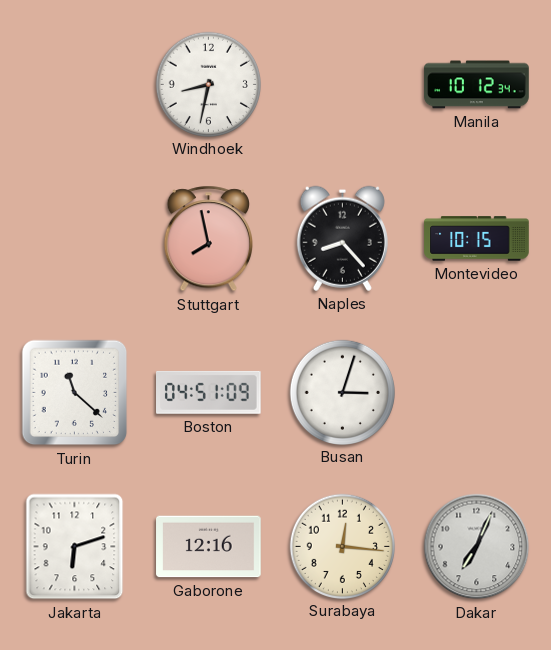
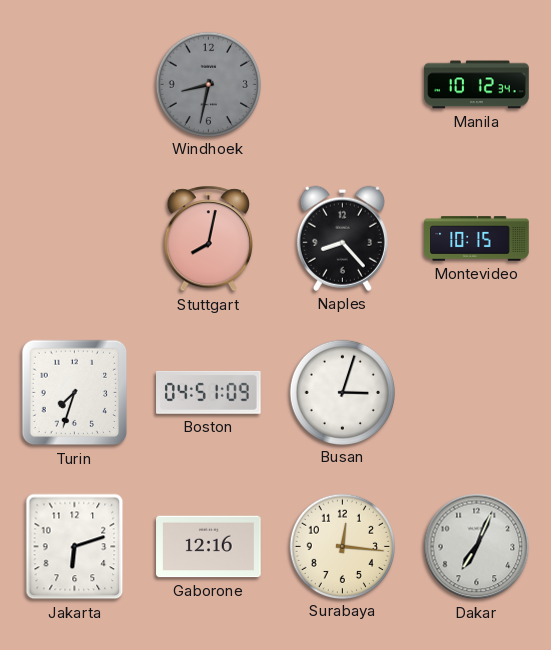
Windhoek dial: white -> grey (208, 84)
Stuttgart: 7:58 -> 8:02 (208, 239)
Turin: 11:22 -> 7:33 (75, 393)
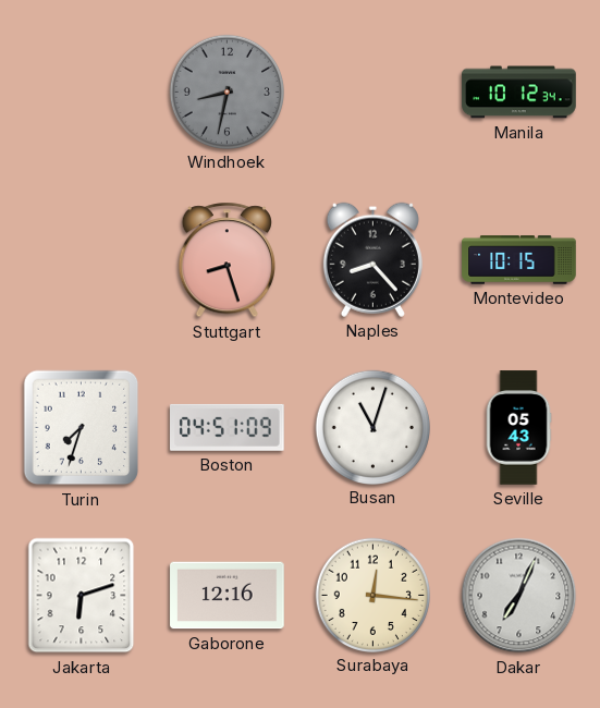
Stuttgart: 8:02 -> 8:27 (226, 260)
Busan: 3:03 -> 11:03 (372, 427)
Seville: none -> 05:43 (518, 428)
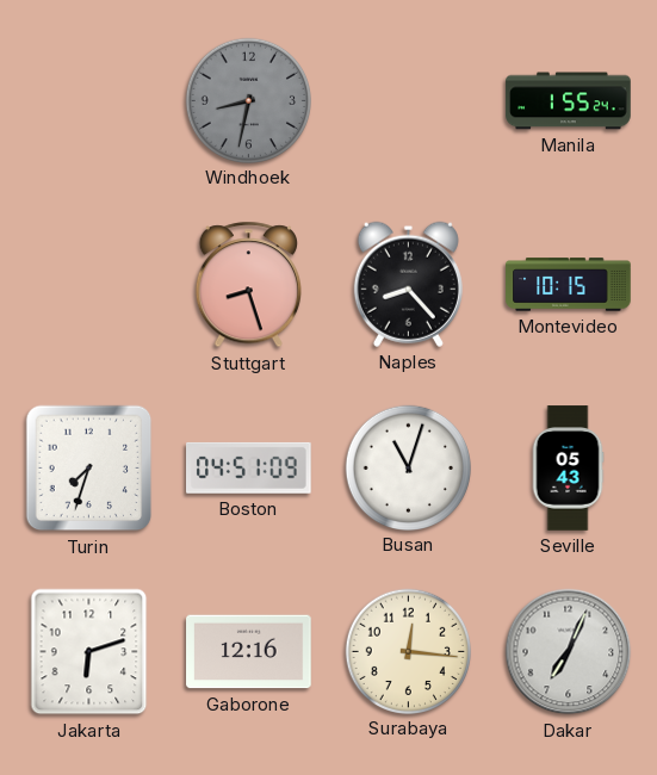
Manila: 10:12 -> 1:55 (569, 101)
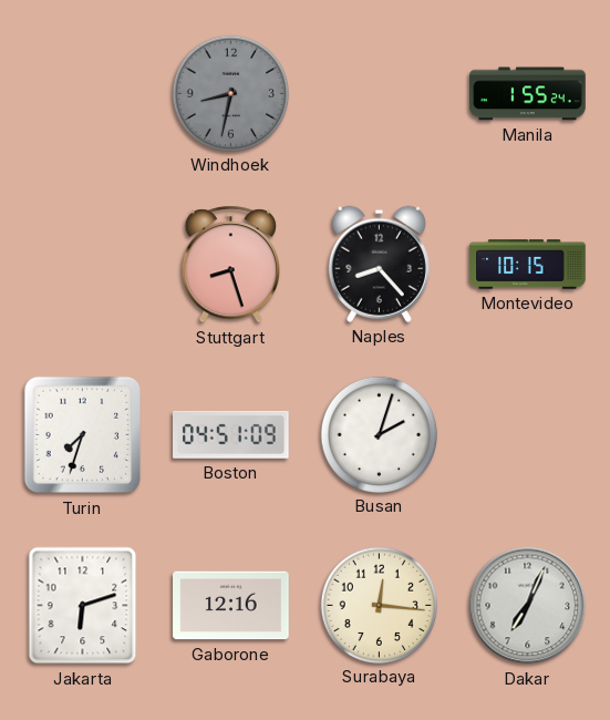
Busan: 11:03 -> 2:03 (379, 434)
Seville: 05:43 -> none (568, 469)
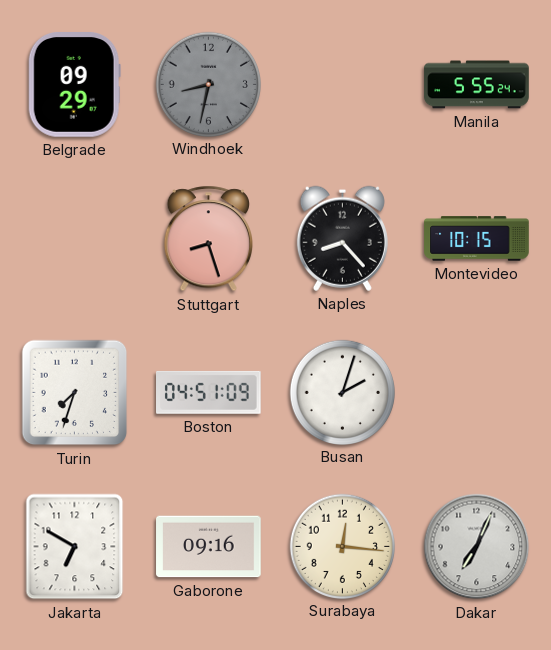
Belgrade: none -> 09:29 (74, 85)
Manila: 1:55 -> 5:55 (477, 85)
Jakarta: 6:12 -> 6:50 (75, 547)
Gaborone: 12:16 -> 09:16 (209, 547)
